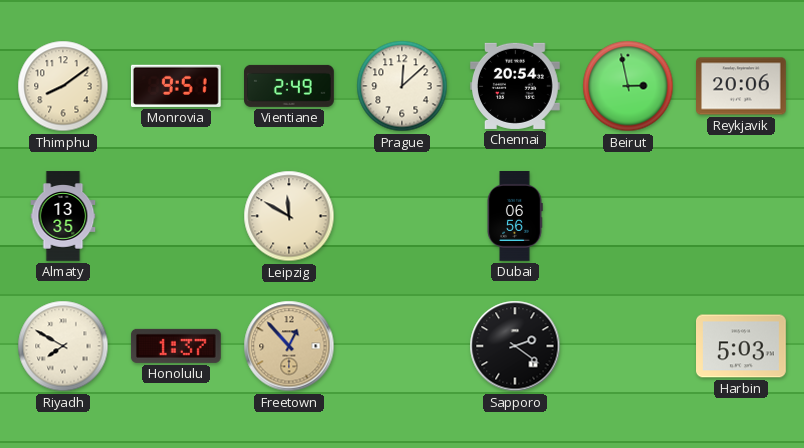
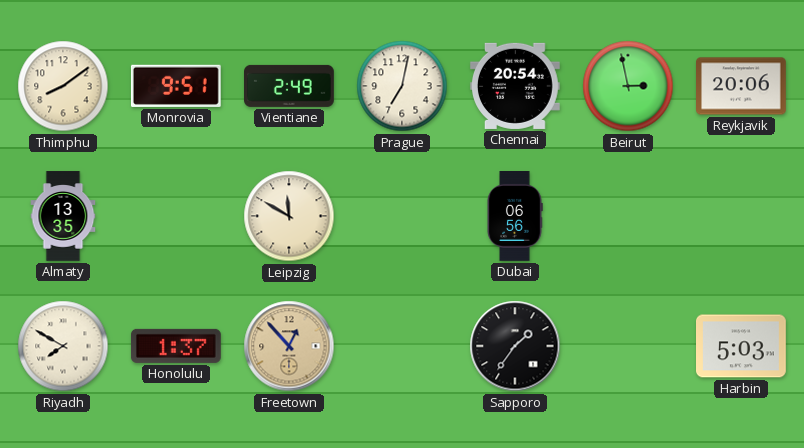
Prague: 12:08 -> 7:02 (402, 86)
Sapporo: 2:21 -> 1:36 (515, 346)
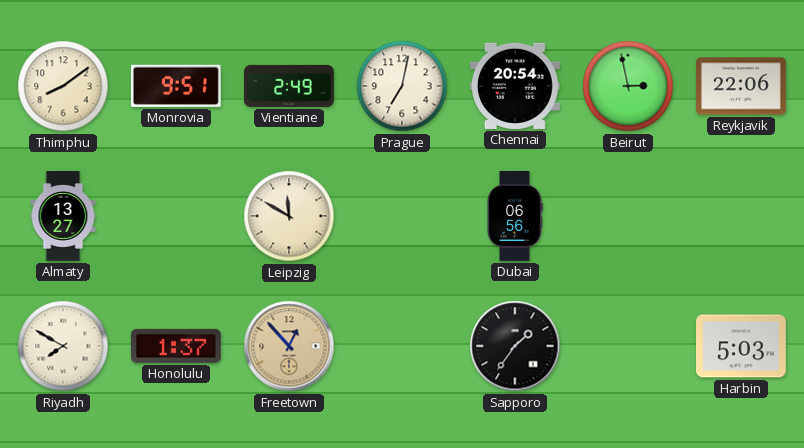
Reykjavik: 20:06 -> 22:06 (742, 86)
Almaty: 13:35 -> 13:27 (63, 216)
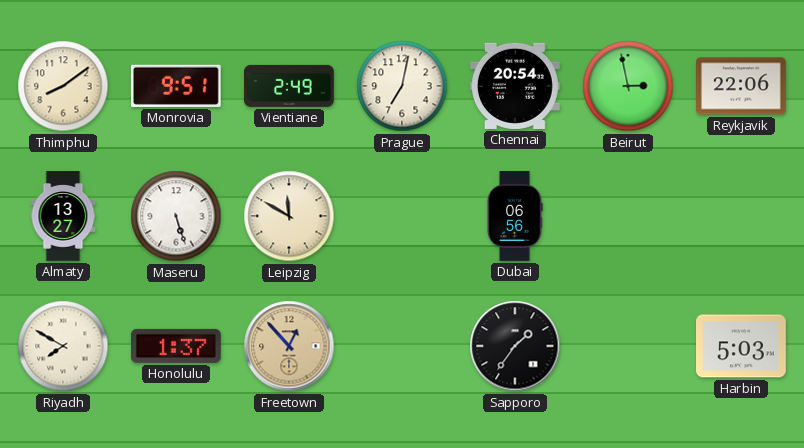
Maseru: none -> 5:27 (176, 216)
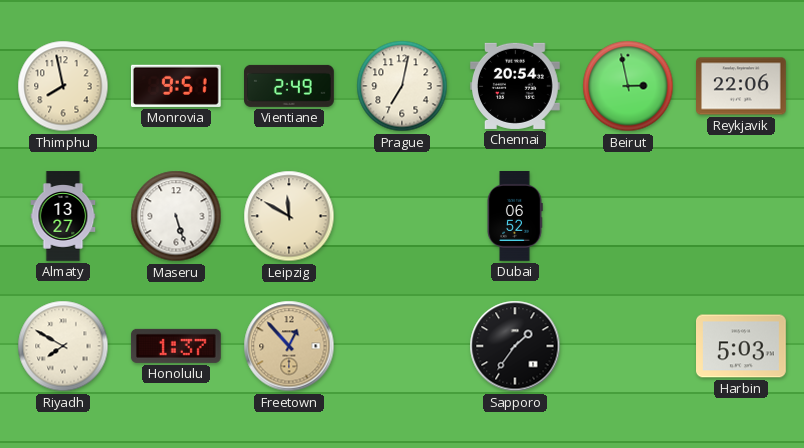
Thimphu: 8:09 -> 7:58 (63, 86)
Dubai: 06:56 -> 06:52 (515, 217)
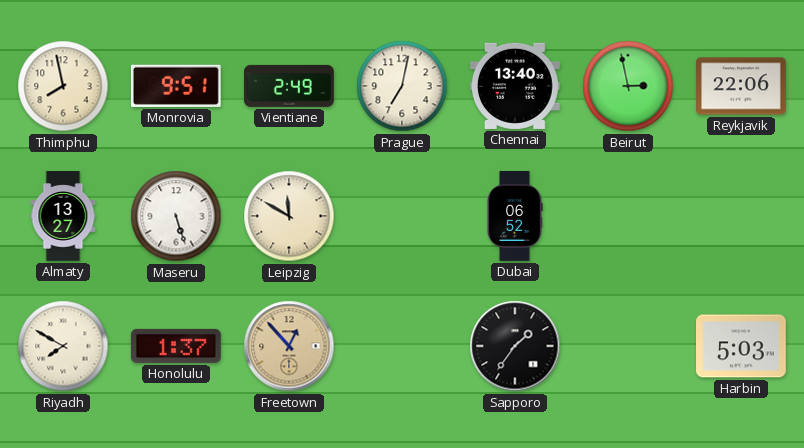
Chennai: 20:54 -> 13:40 (515, 86)
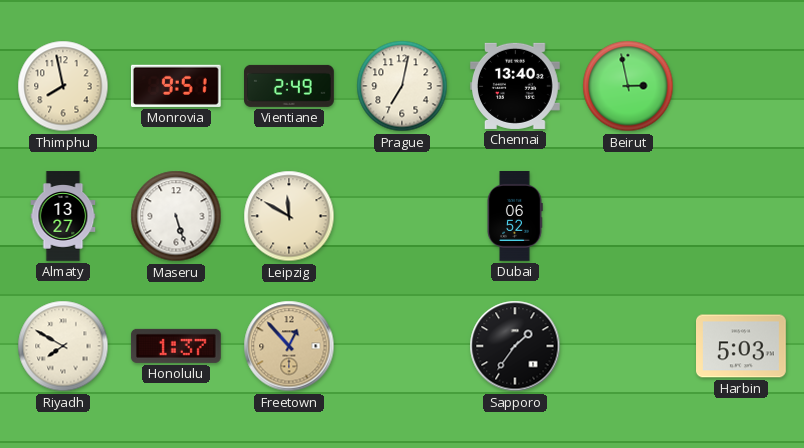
Reykjavik: 22:06 -> none (742, 86)
